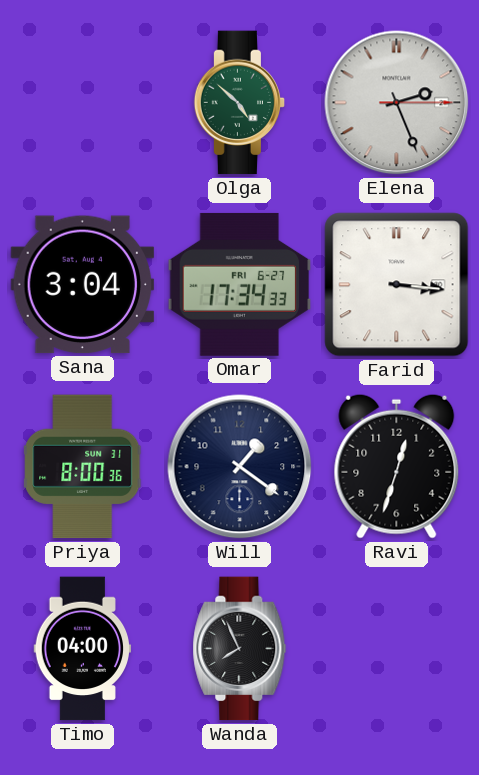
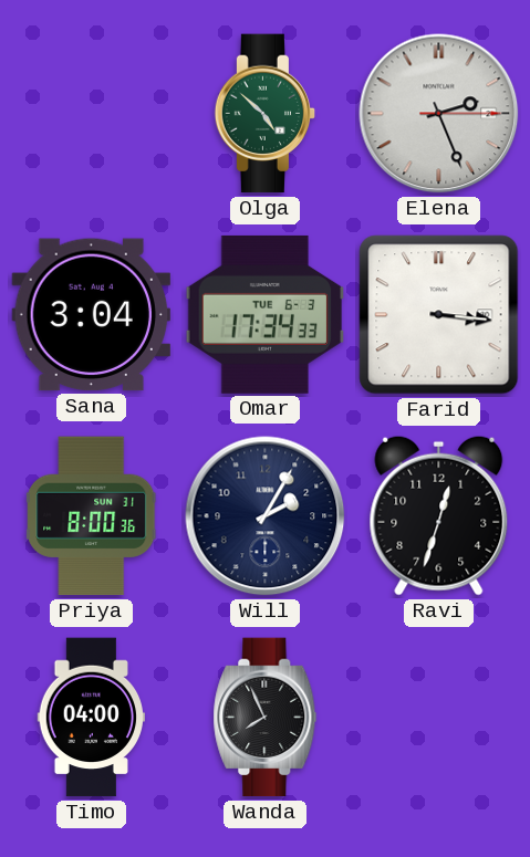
Omar date: FRI 6-27 -> TUE 6-3 (266, 314)
Will: 1:21 -> 2:05 (266, 516)
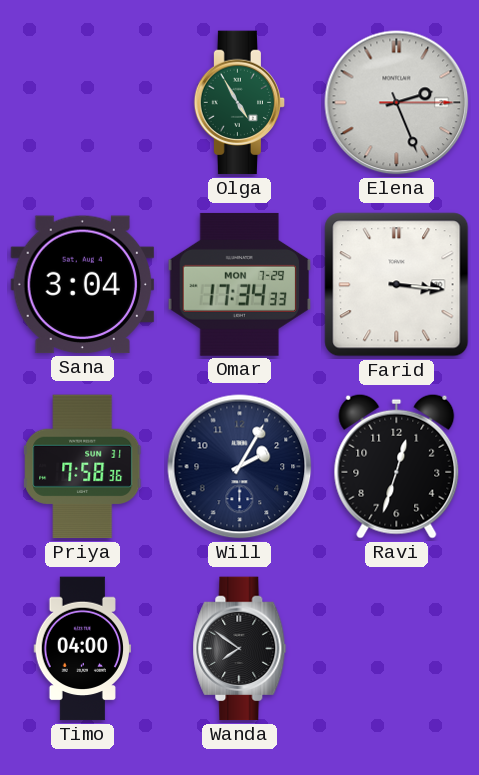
Olga: 4:52 -> 4:55 (240, 103)
Omar date: TUE 6-3 -> MON 7-29 (240, 284)
Priya: 8:00 -> 7:58 (83, 467)
Wanda: 7:56 -> 7:51 (240, 649)
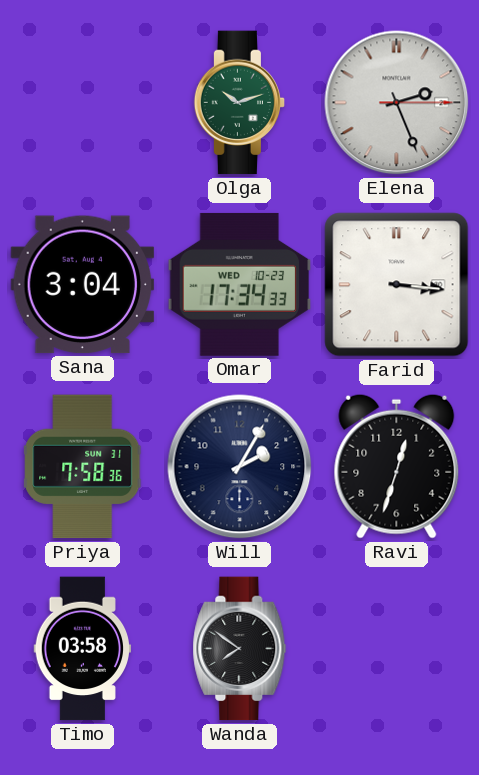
Olga: 4:55 -> 10:12 (240, 103)
Omar date: MON 7-29 -> WED 10-23 (240, 284)
Timo: 04:00 -> 03:58 (83, 649)
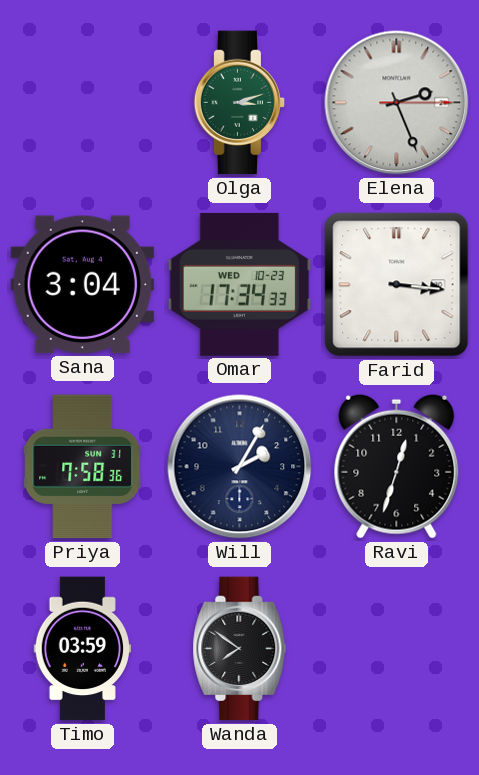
Olga: 10:12 -> 3:12 (240, 103)
Timo: 03:58 -> 03:59 (83, 649)
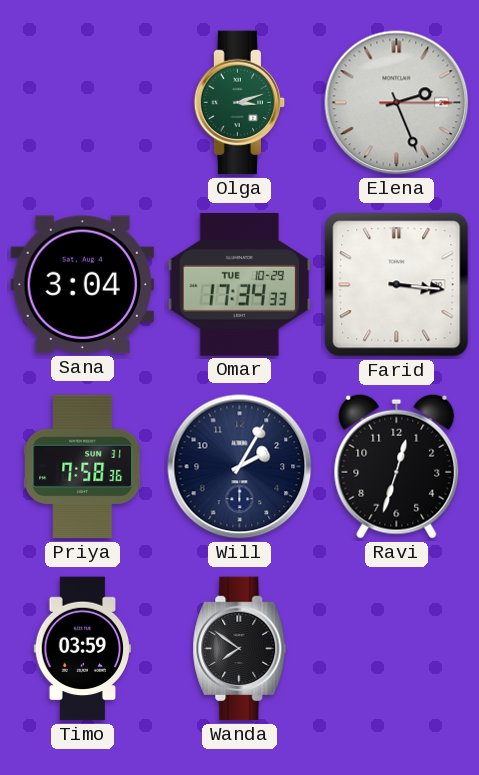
Omar date: WED 10-23 -> TUE 10-29 (240, 284)
